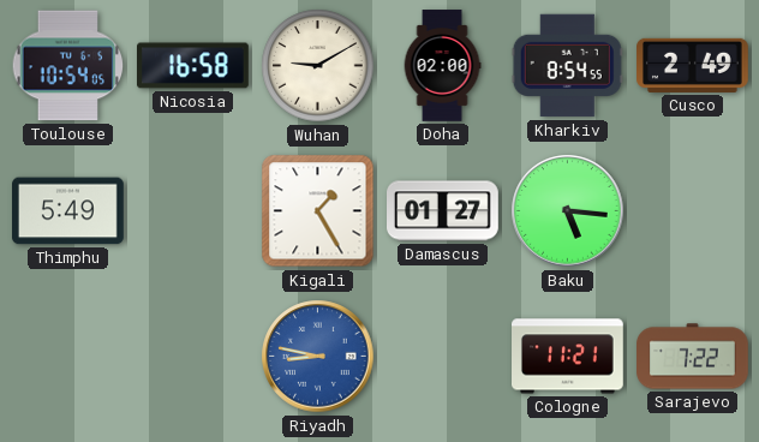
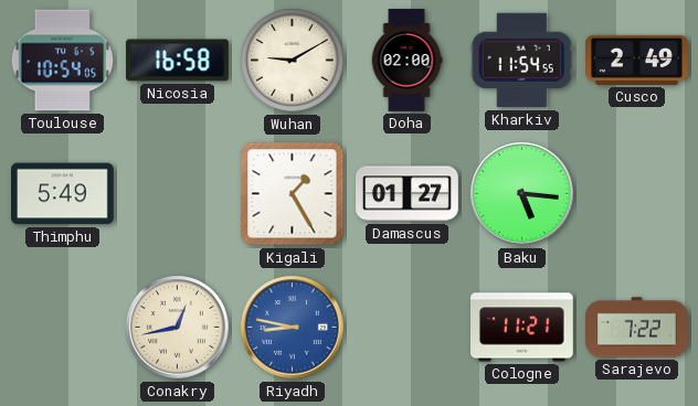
Kharkiv: 8:54 -> 11:54 (521, 61)
Conakry: none -> 12:43 (178, 328)
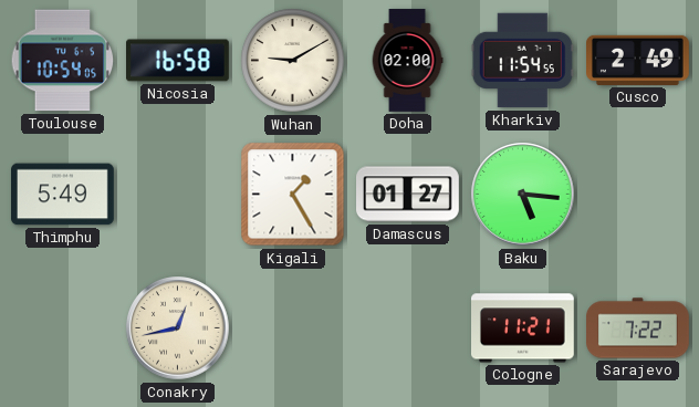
Riyadh: 8:47 -> none (293, 328)
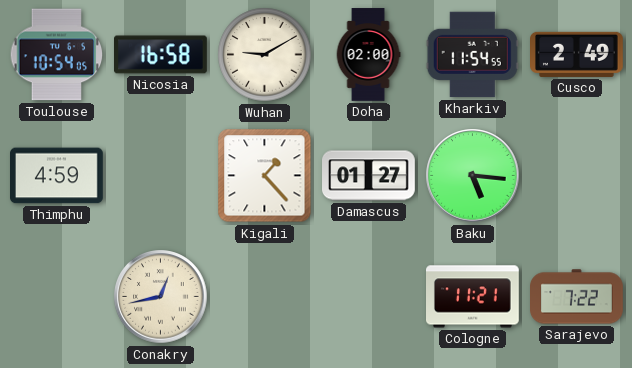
Thimphu: 5:49 -> 4:59 (57, 176)
Kigali: 1:25 -> 1:23 (265, 176)
